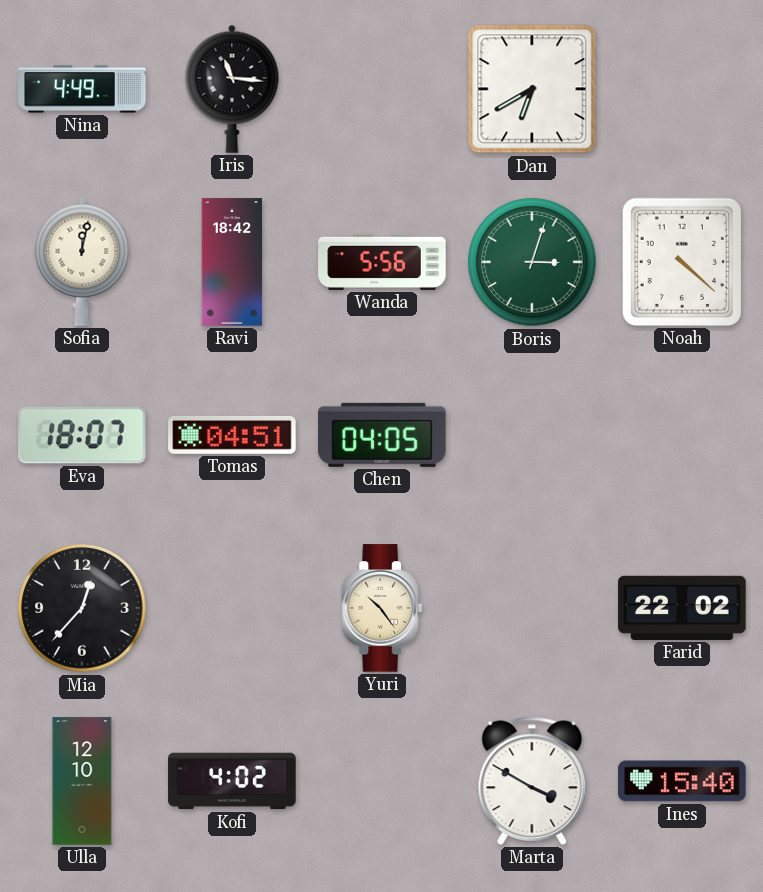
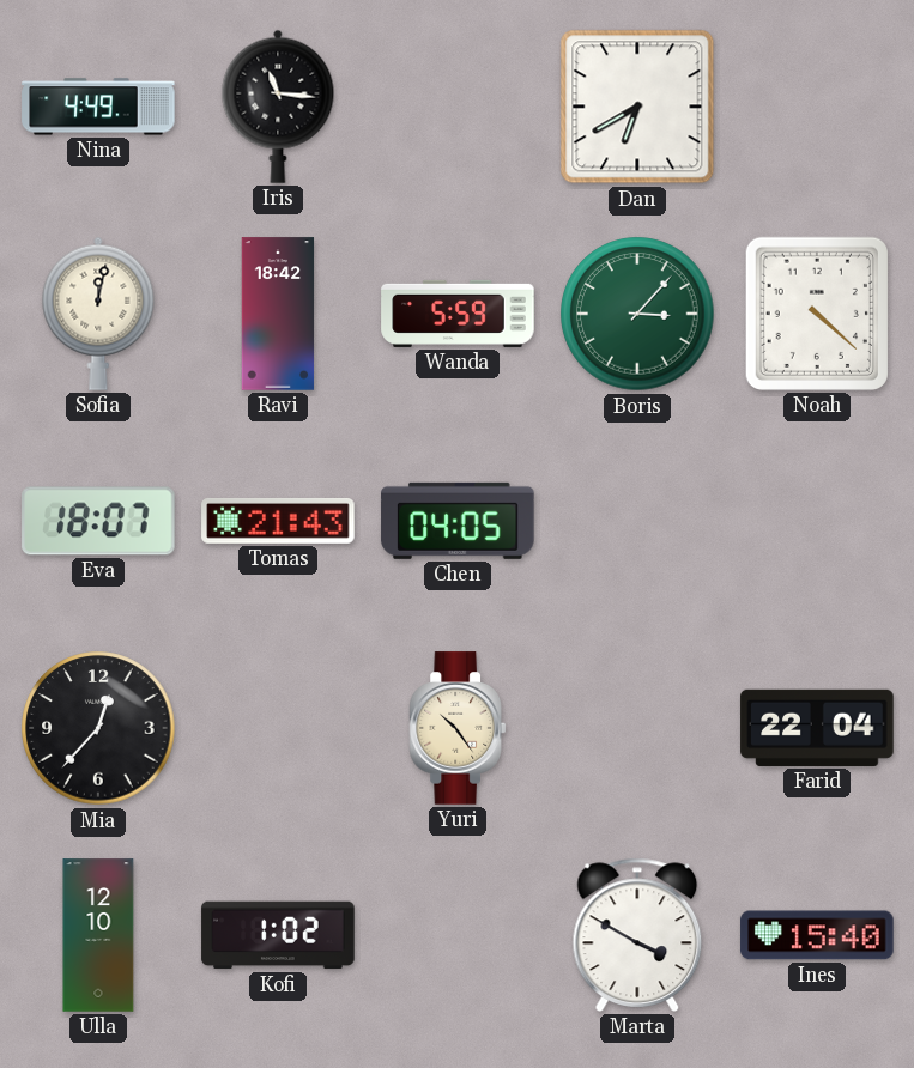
Wanda: 5:56 -> 5:59 (458, 314)
Boris: 3:03 -> 3:07 (637, 314)
Tomas: 04:51 -> 21:43 (278, 521)
Farid: 22:02 -> 22:04 (817, 728)
Kofi: 4:02 -> 1:02 (278, 935)
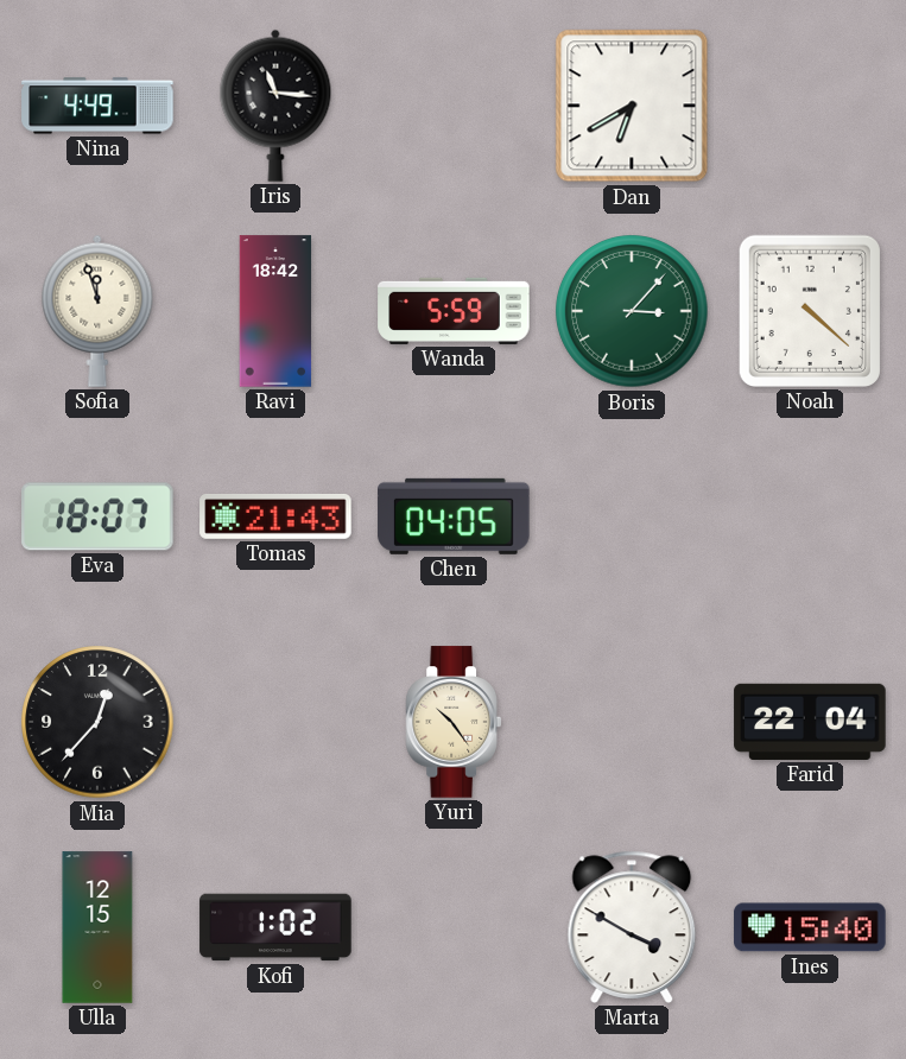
Sofia: 12:02 -> 11:57 (97, 311)
Ulla: 12:10 -> 12:15 (97, 927)
